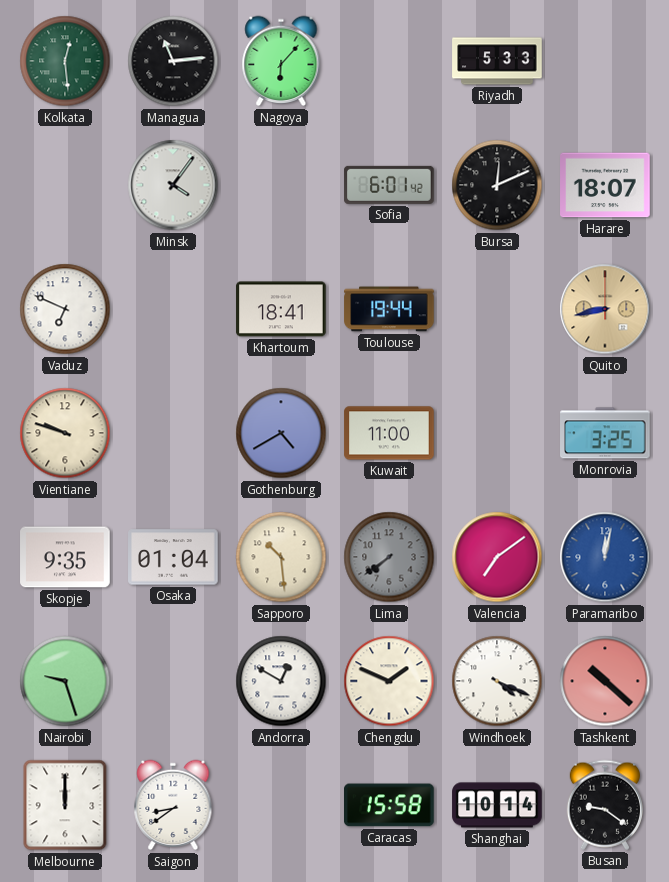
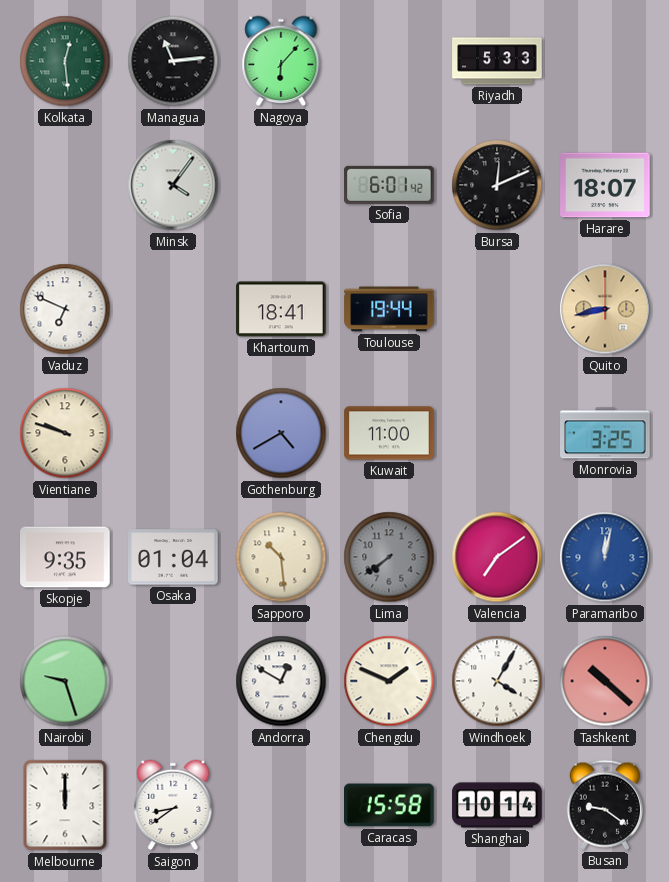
Windhoek: 4:19 -> 4:05 (497, 681)
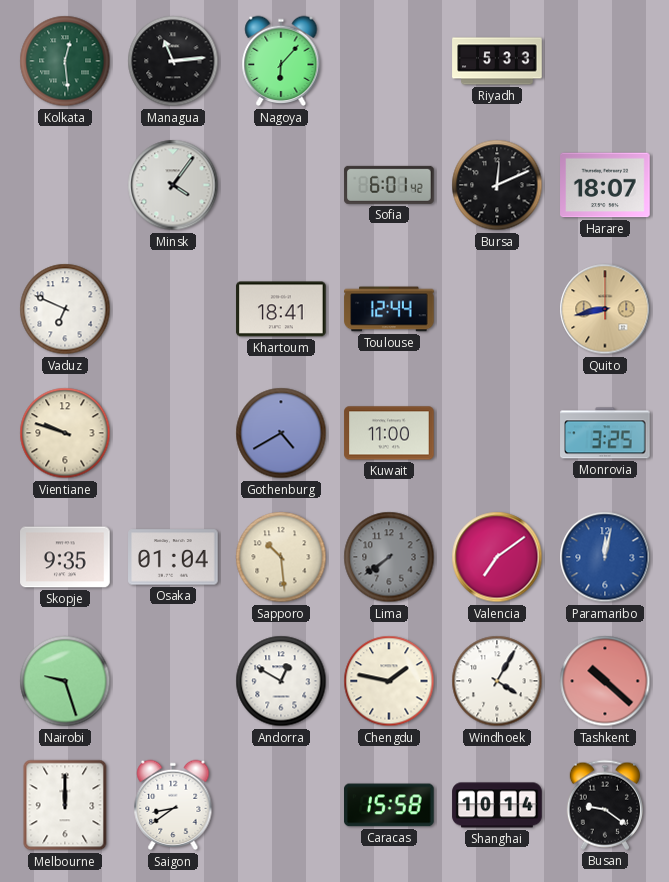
Toulouse: 19:44 -> 12:44 (389, 309)
Chengdu: 1:49 -> 1:47 (389, 681)
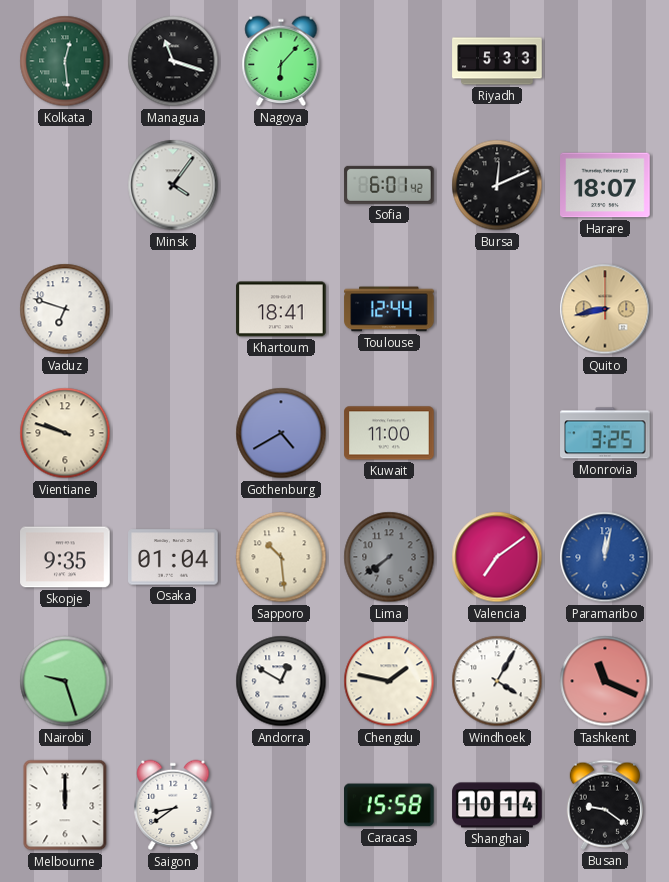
Managua: 11:14 -> 11:18 (173, 61)
Vaduz: 6:49 -> 6:48 (65, 309)
Tashkent: 10:22 -> 11:19 (605, 681)
